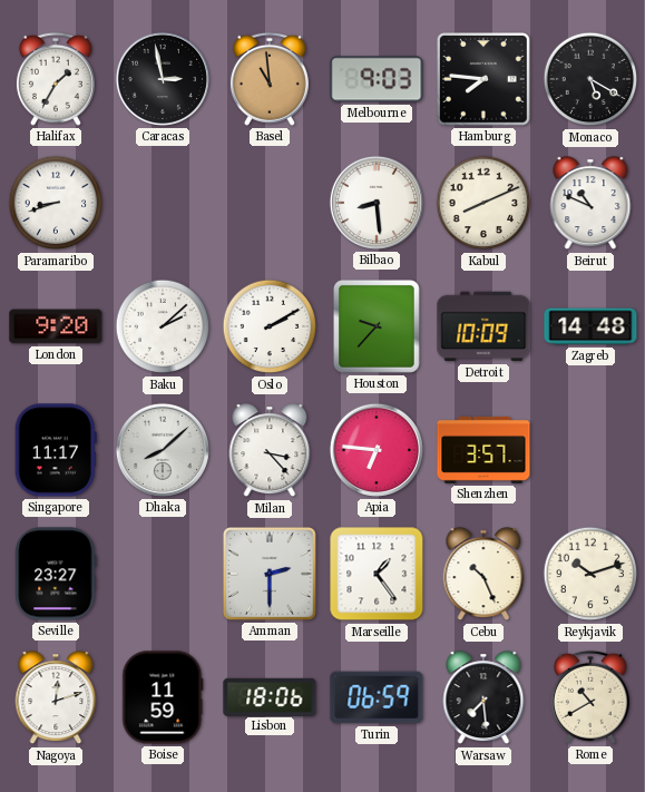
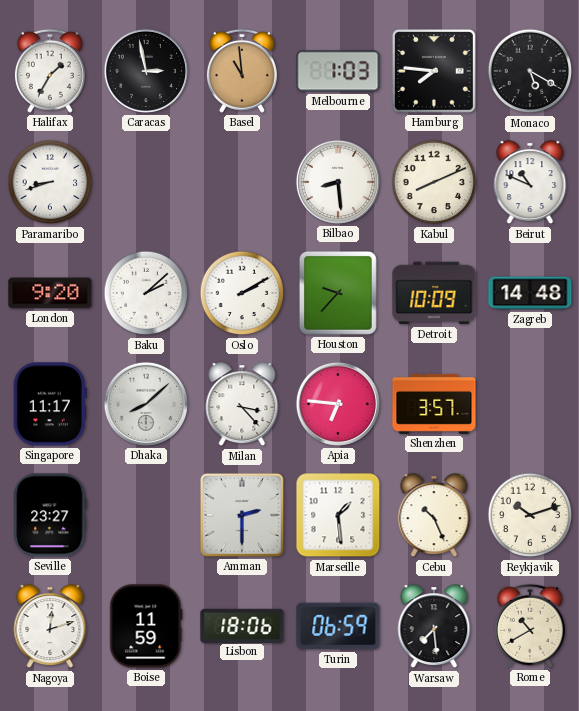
Melbourne: 9:03 -> 1:03 (338, 71)
Marseille: 1:24 -> 1:29 (338, 515)
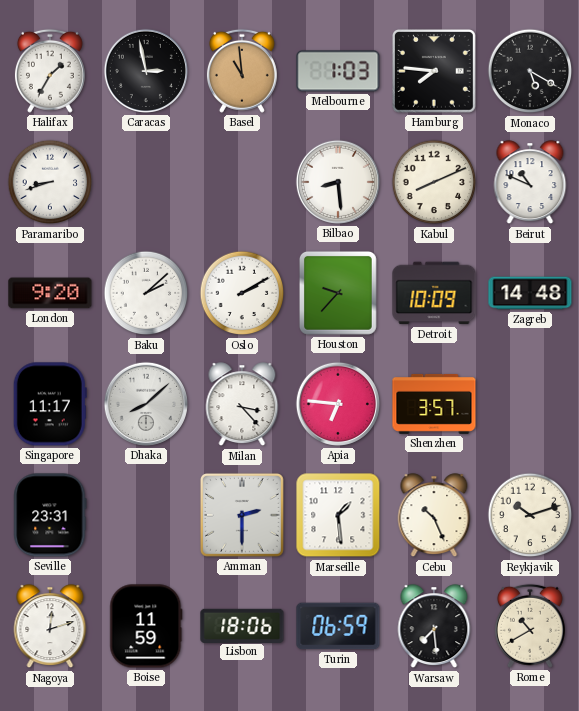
Seville: 23:27 -> 23:31 (50, 515)
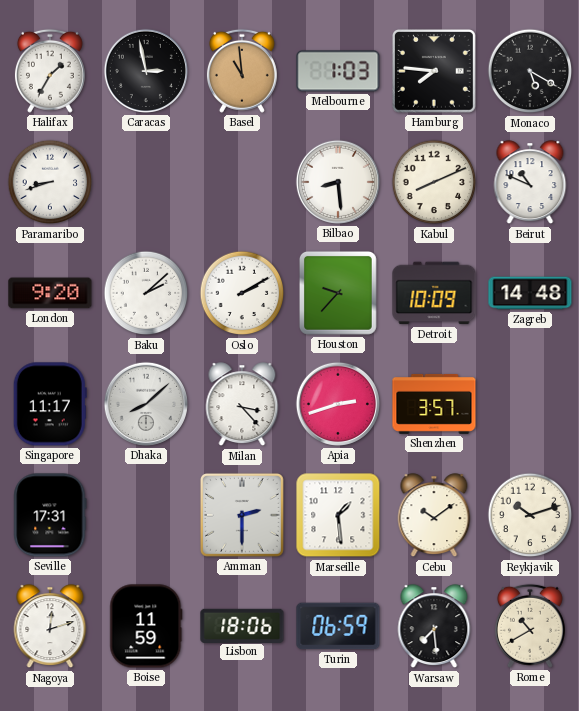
Apia: 6:46 -> 2:42 (338, 404)
Seville: 23:31 -> 17:31 (50, 515)
Cebu: 10:26 -> 10:09 (434, 516)
